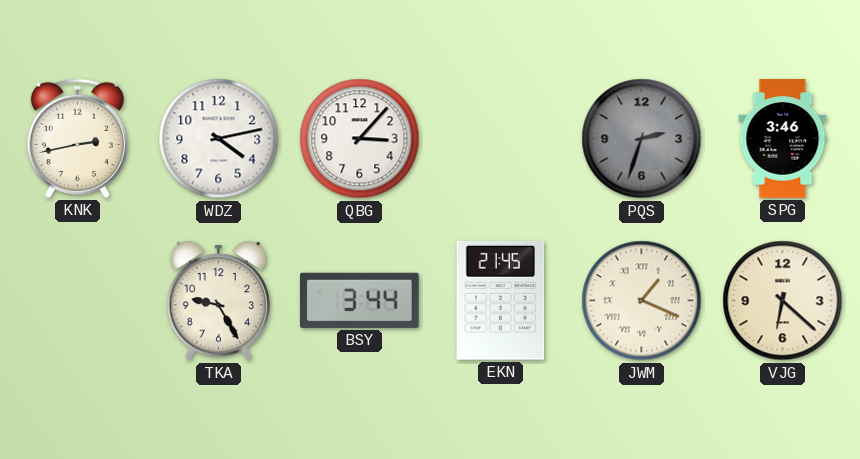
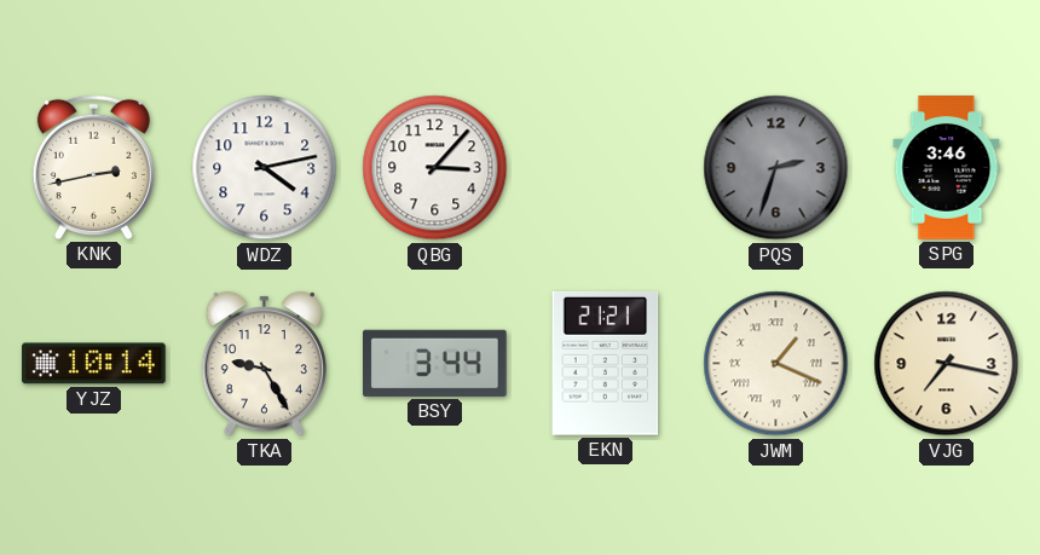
YJZ: none -> 10:14 (94, 364)
EKN: 21:45 -> 21:21 (606, 363)
VJG: 6:22 -> 7:17 (947, 364)
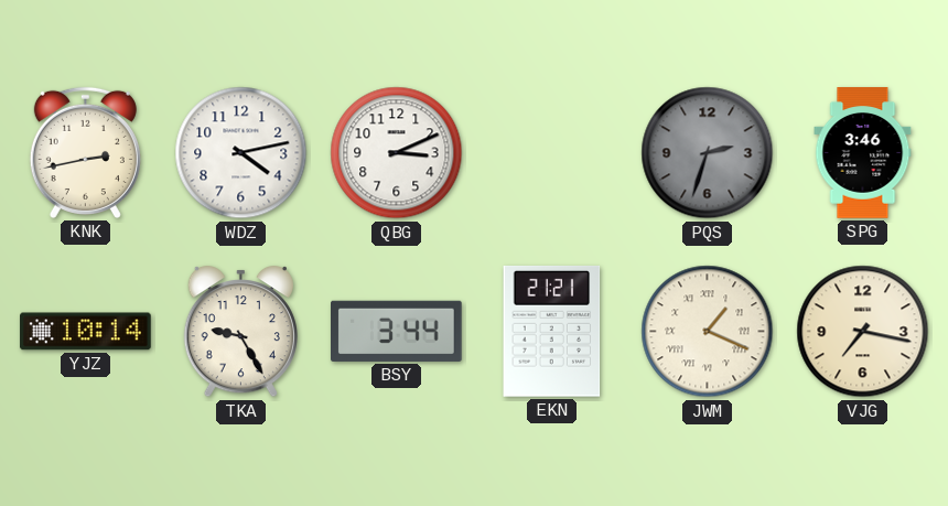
QBG: 3:07 -> 3:11 (397, 153)
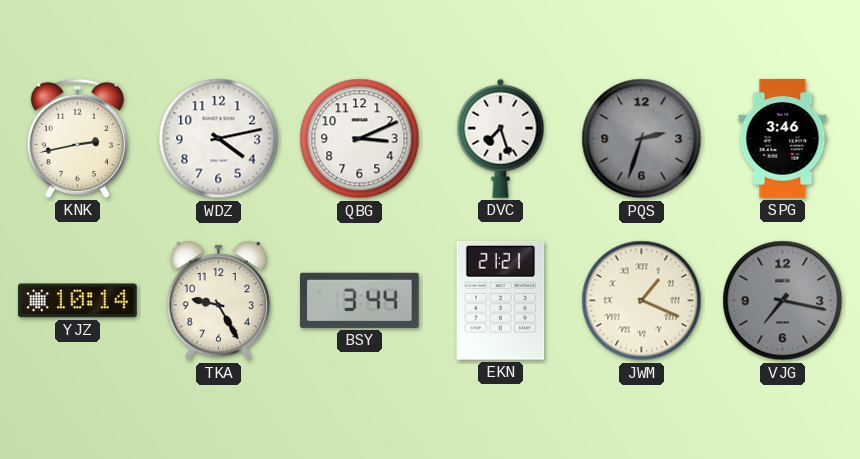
DVC: none -> 7:27 (501, 138)
VJG dial: cream -> grey (783, 301)
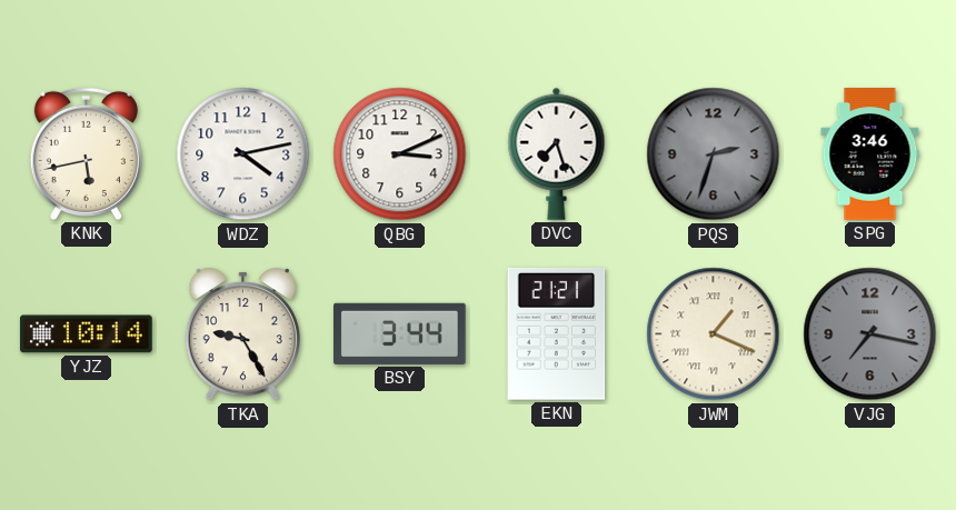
KNK: 2:43 -> 5:43 (86, 153)
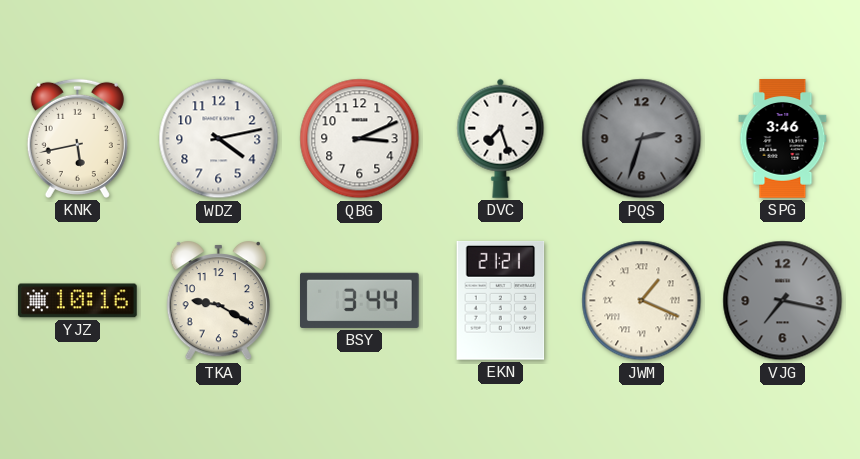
YJZ: 10:14 -> 10:16 (78, 301)
TKA: 9:25 -> 9:20 (218, 302)
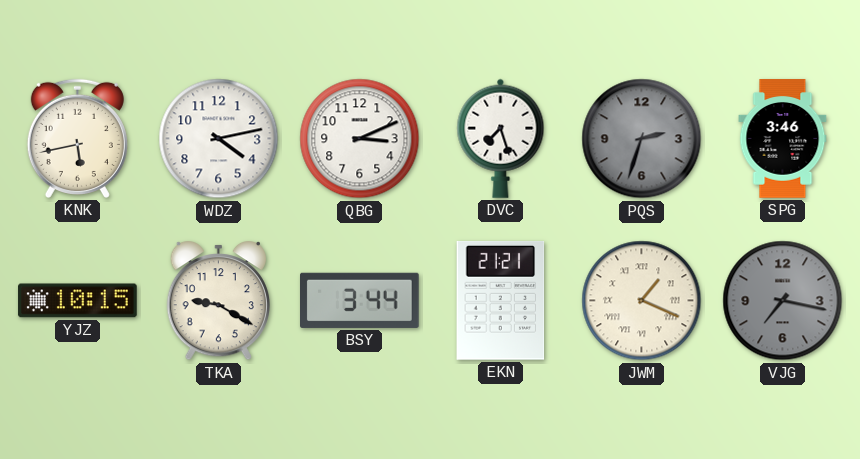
YJZ: 10:16 -> 10:15 (78, 301)
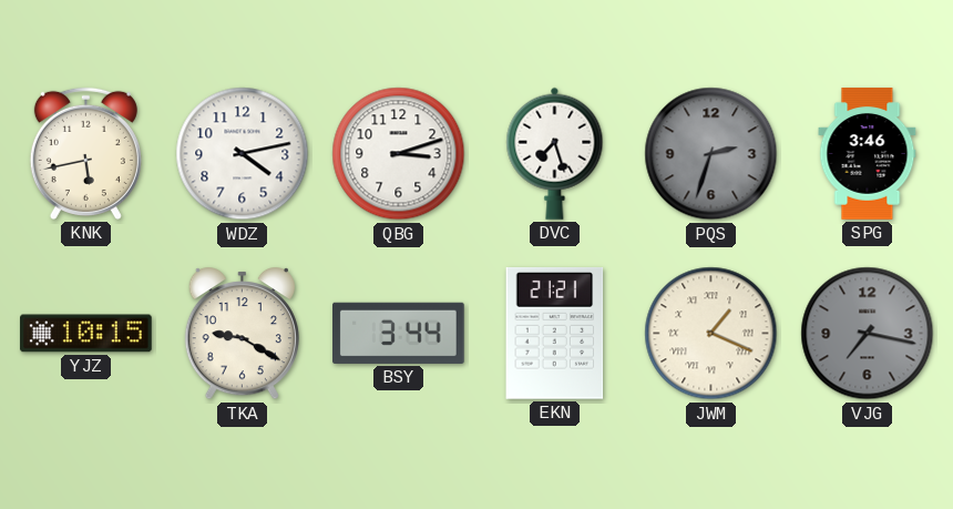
QBG: 3:11 -> 3:12 (399, 154)
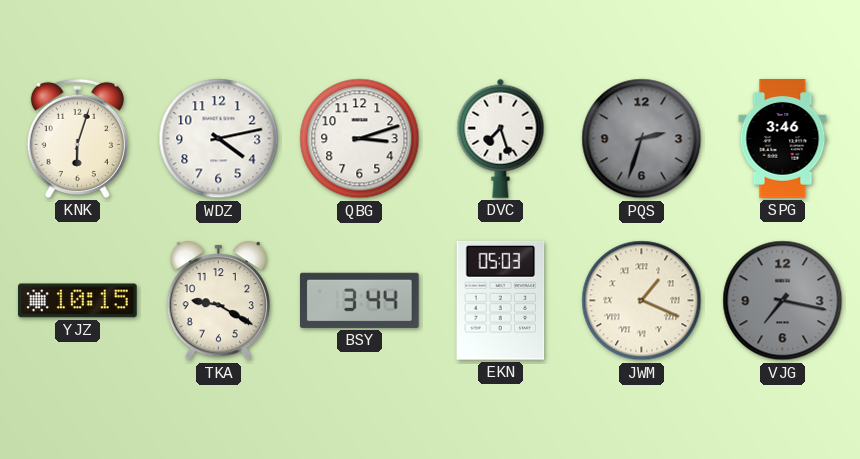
KNK: 5:43 -> 6:03 (77, 138)
EKN: 21:21 -> 05:03 (501, 300)
